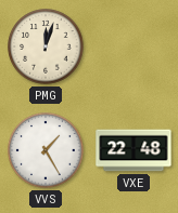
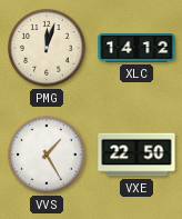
XLC: none -> 14:12 (136, 48)
VXE: 22:48 -> 22:50 (136, 155)
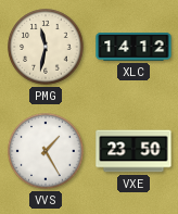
PMG: 12:03 -> 11:32 (46, 47)
VXE: 22:50 -> 23:50 (133, 151)
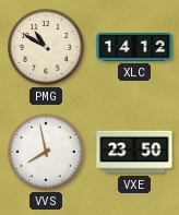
PMG: 11:32 -> 10:50 (46, 47)
VVS: 1:25 -> 7:58 (46, 152)
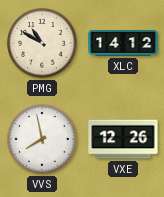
VXE: 23:50 -> 12:26 (123, 139)
